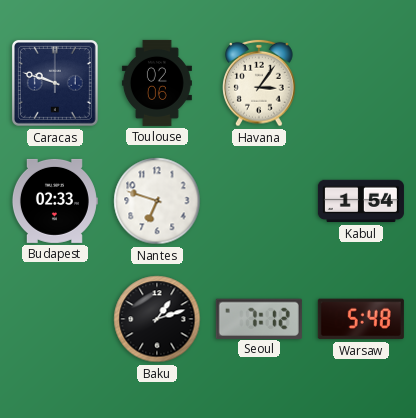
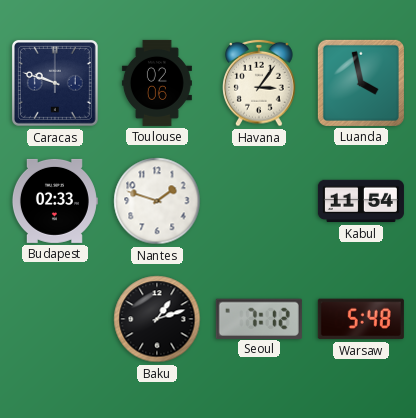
Luanda: none -> 3:58 (361, 83)
Nantes: 6:48 -> 1:48 (157, 201)
Kabul: 1:54 -> 11:54 (361, 201)
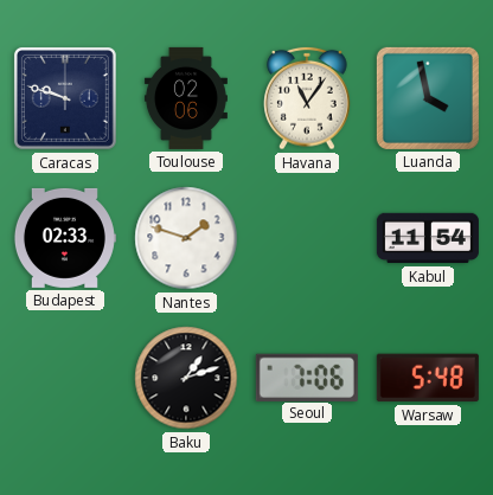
Havana: 3:06 -> 11:06 (307, 98)
Seoul: 7:12 -> 7:06 (307, 377)
